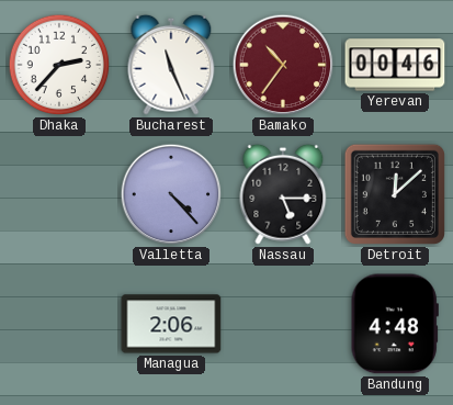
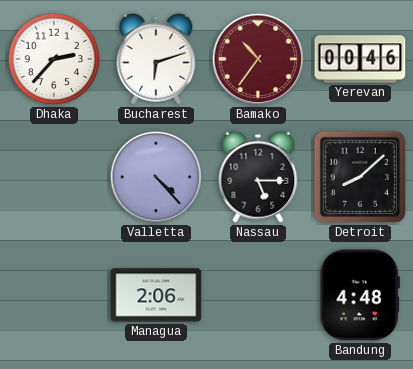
Bucharest: 11:26 -> 6:12 (156, 59)
Detroit: 12:08 -> 8:08 (360, 177)
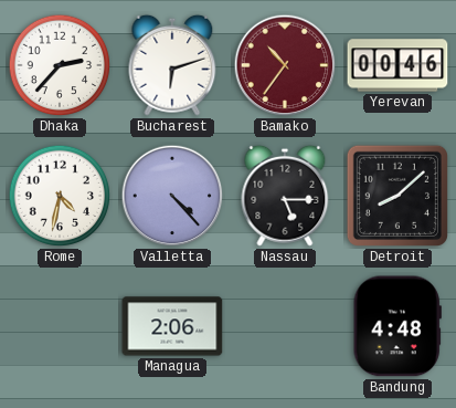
Rome: none -> 4:32 (60, 196)
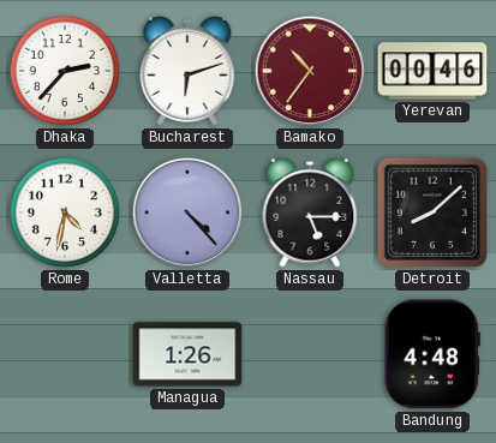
Managua: 2:06 -> 1:26 (187, 354)
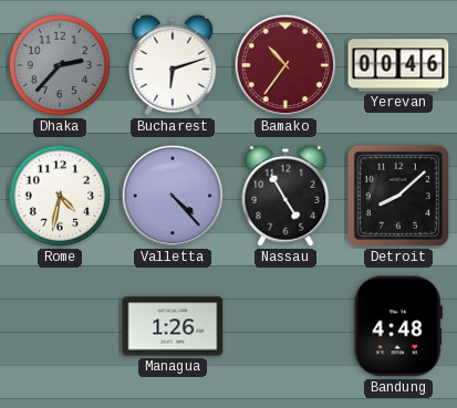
Dhaka dial: white -> grey (60, 65)
Nassau: 5:15 -> 4:55 (285, 196)
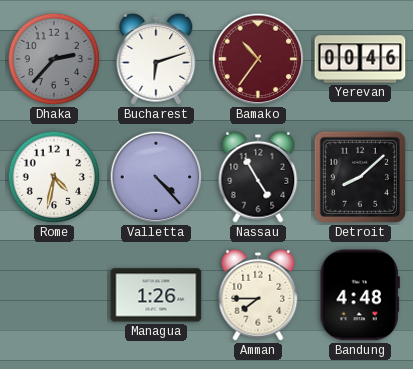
Amman: none -> 7:45 (258, 295)
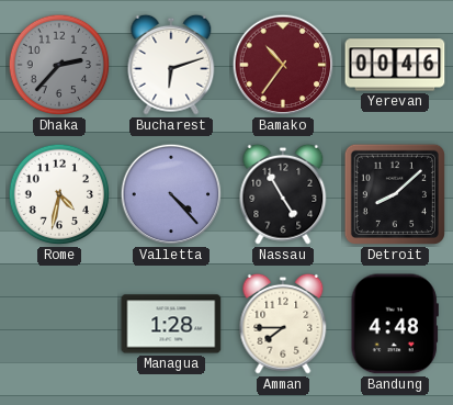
Managua: 1:26 -> 1:28 (171, 324)
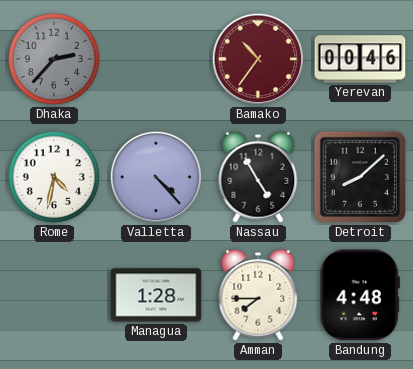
Bucharest: 6:12 -> none (171, 65)
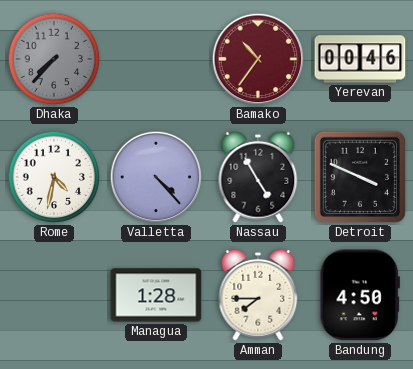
Dhaka: 2:37 -> 7:37 (54, 59)
Detroit: 8:08 -> 3:49 (360, 177)
Bandung: 4:48 -> 4:50 (360, 295)
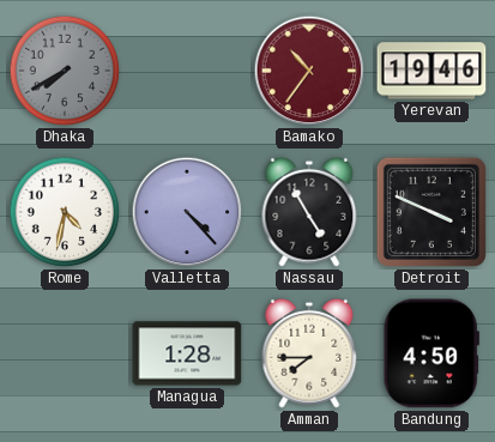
Dhaka: 7:37 -> 7:40 (65, 71)
Yerevan: 00:46 -> 19:46 (431, 71)
